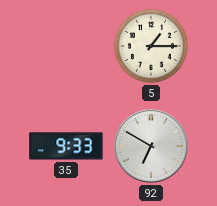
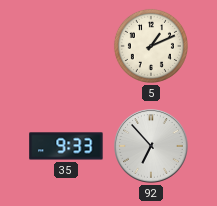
5: 1:15 -> 1:11 (151, 46)
92: 6:50 -> 6:53 (151, 146)
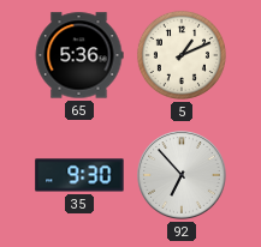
65: none -> 5:36 (79, 55)
35: 9:33 -> 9:30 (79, 175)
